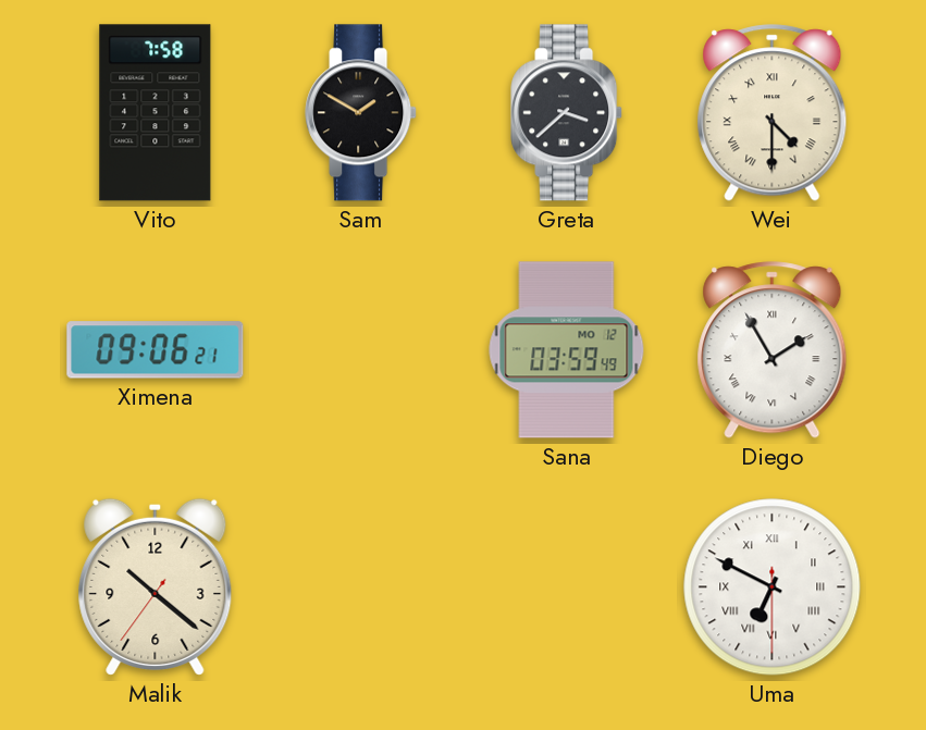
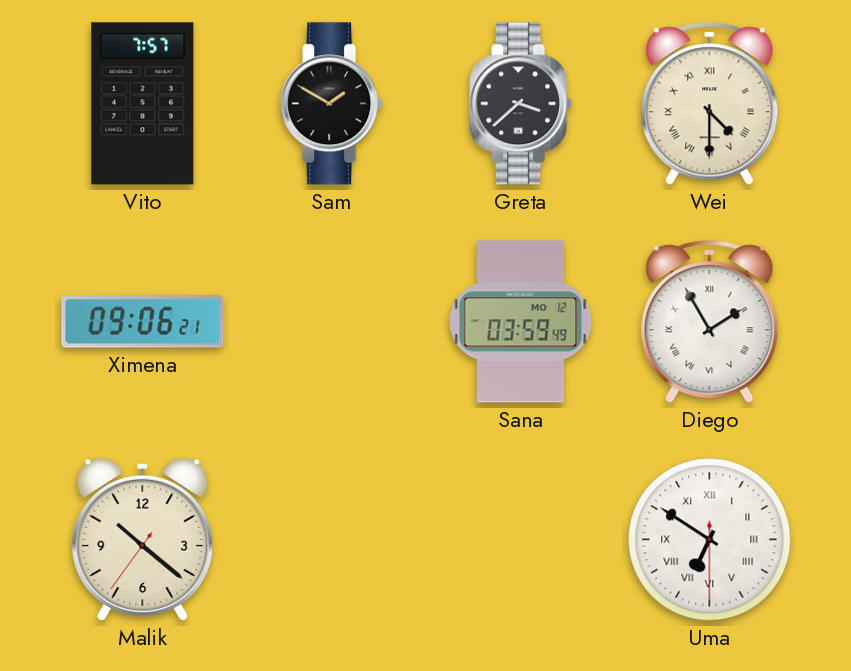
Vito: 7:58 -> 7:57 (143, 104)
Uma: 6:49 -> 6:50 (710, 540)
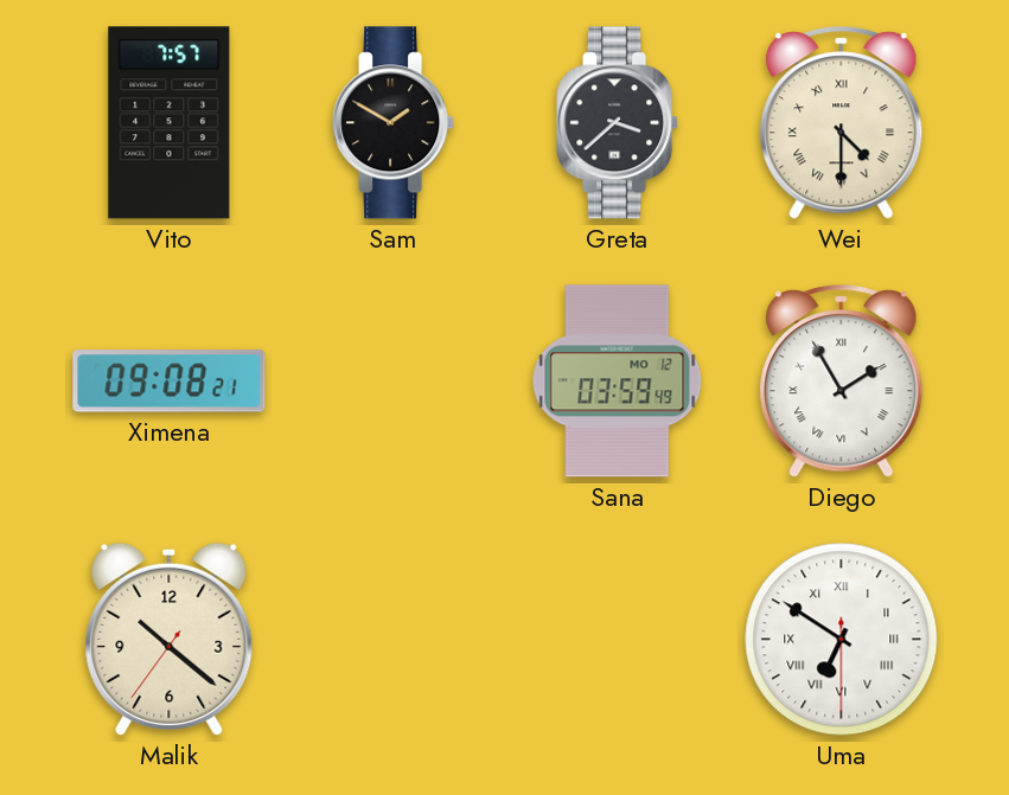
Ximena: 09:06 -> 09:08 (170, 382)
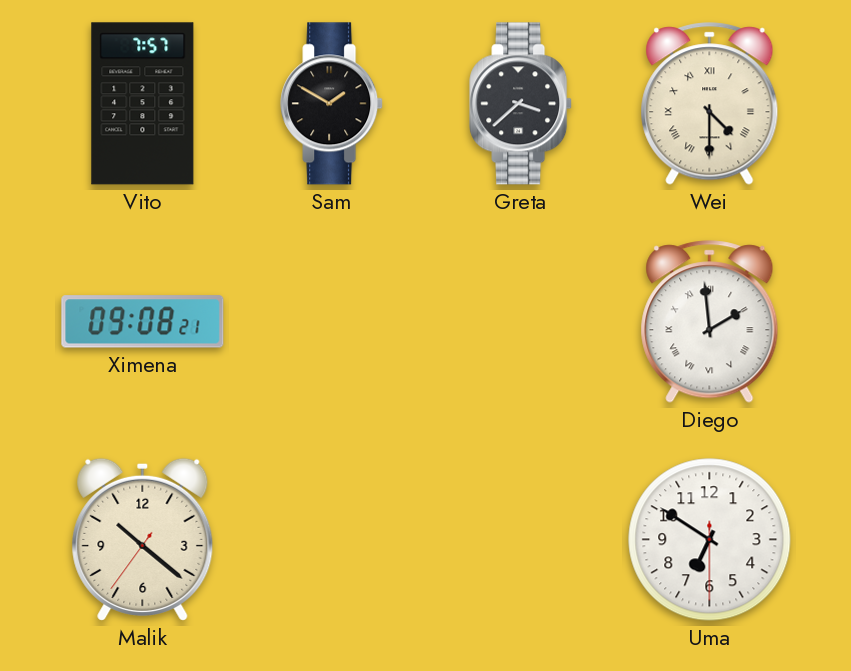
Sana: 03:59 -> none (618, 382)
Diego: 1:55 -> 1:59 (710, 322)
Uma numerals: Roman -> Arabic (710, 540)
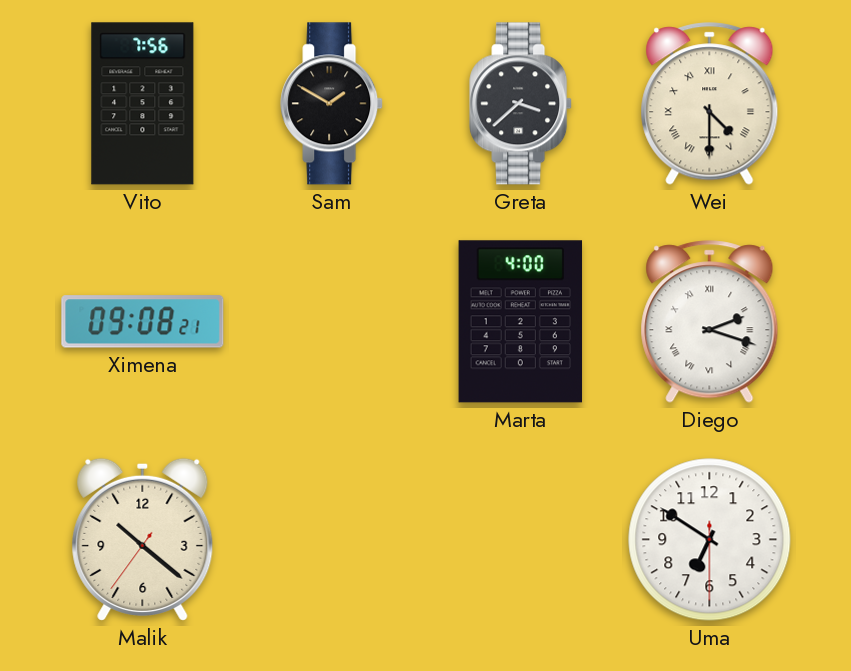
Vito: 7:57 -> 7:56 (143, 104)
Marta: none -> 4:00 (521, 322)
Diego: 1:59 -> 2:18 (710, 322)
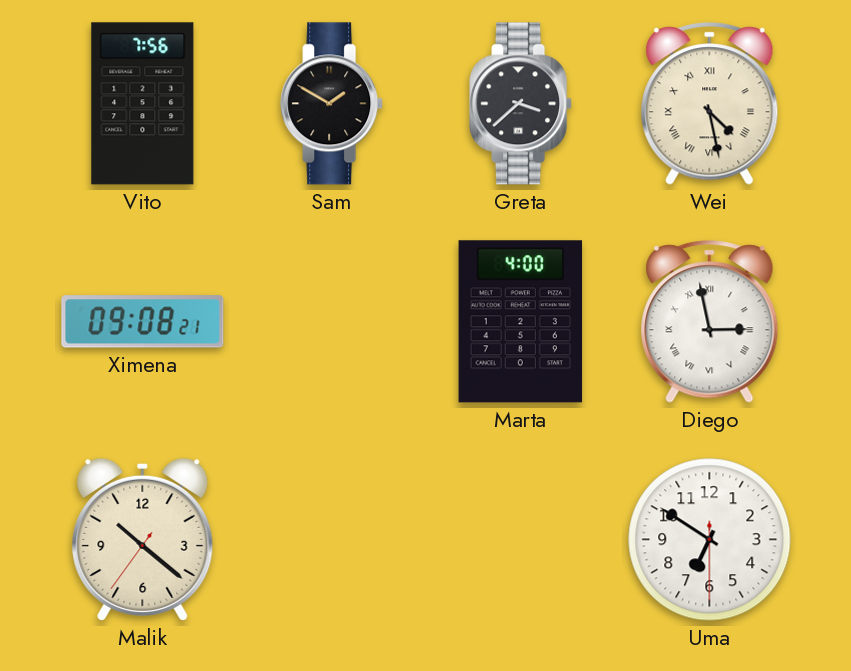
Wei: 4:30 -> 4:28 (710, 104)
Diego: 2:18 -> 2:58 (710, 322)
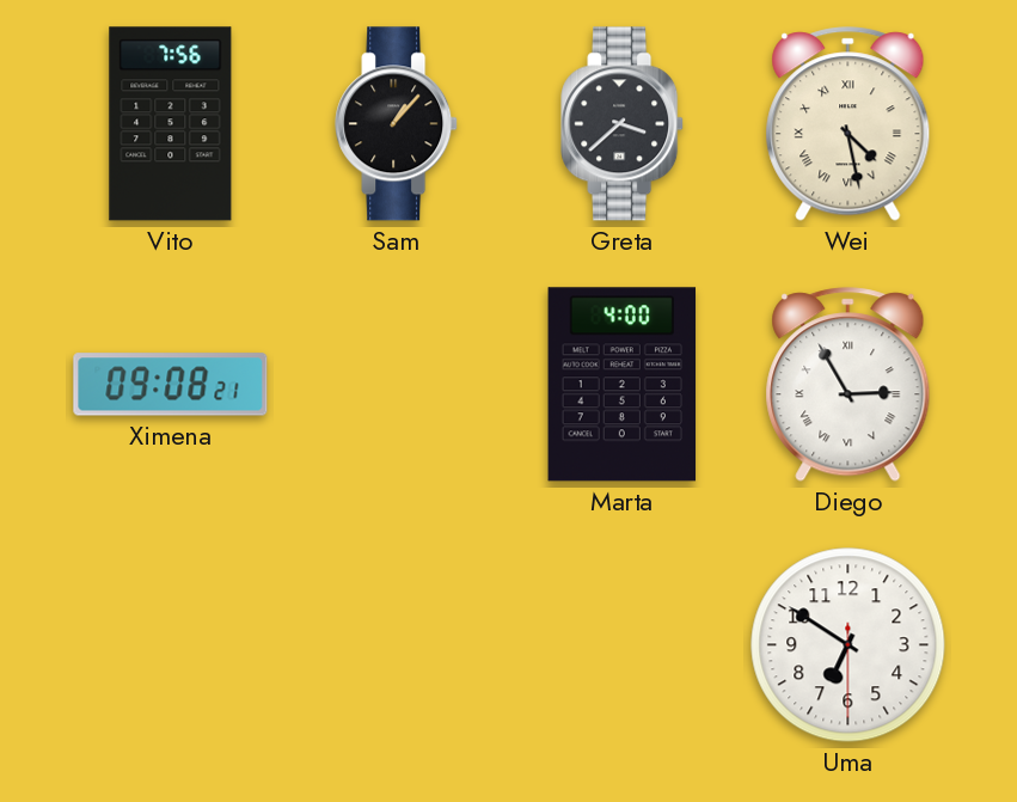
Sam: 1:50 -> 1:07 (397, 124)
Diego: 2:58 -> 2:55 (848, 385)
Malik: 10:21 -> none (143, 539)
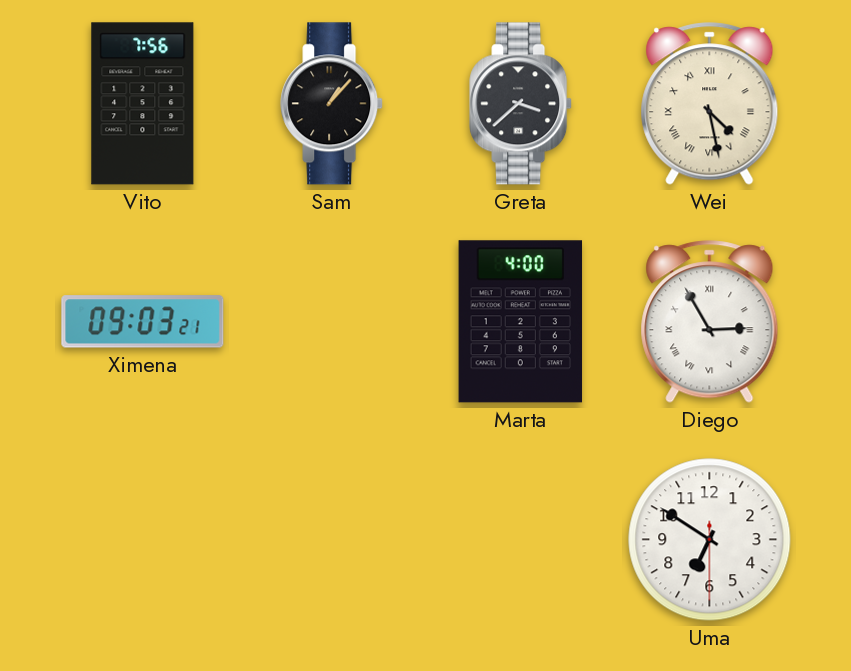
Ximena: 09:08 -> 09:03 (143, 322)
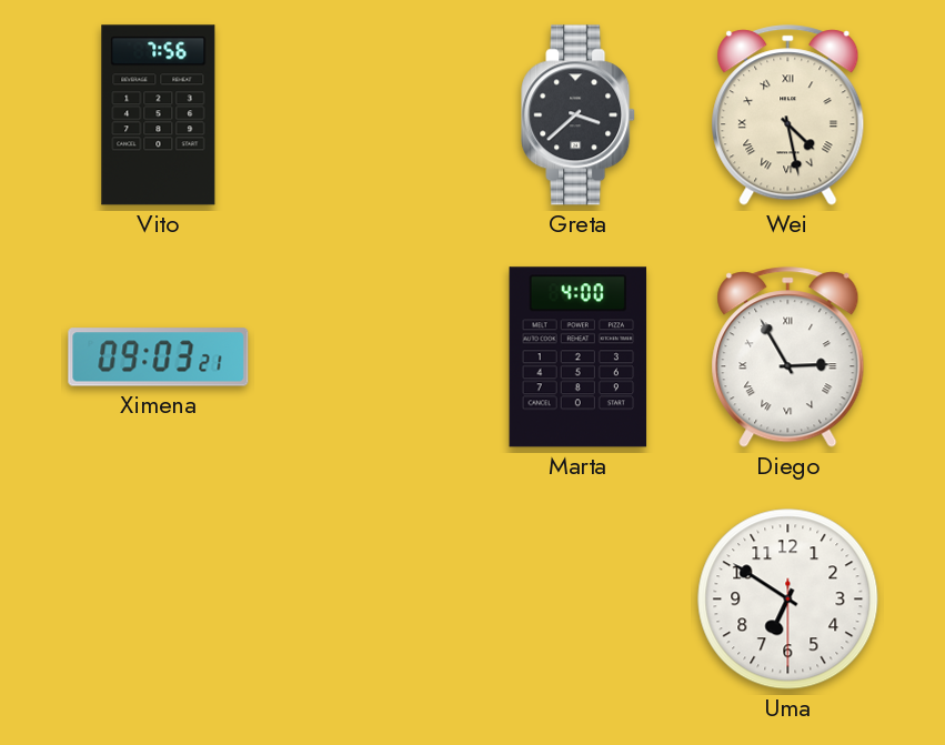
Sam: 1:07 -> none (332, 104)
